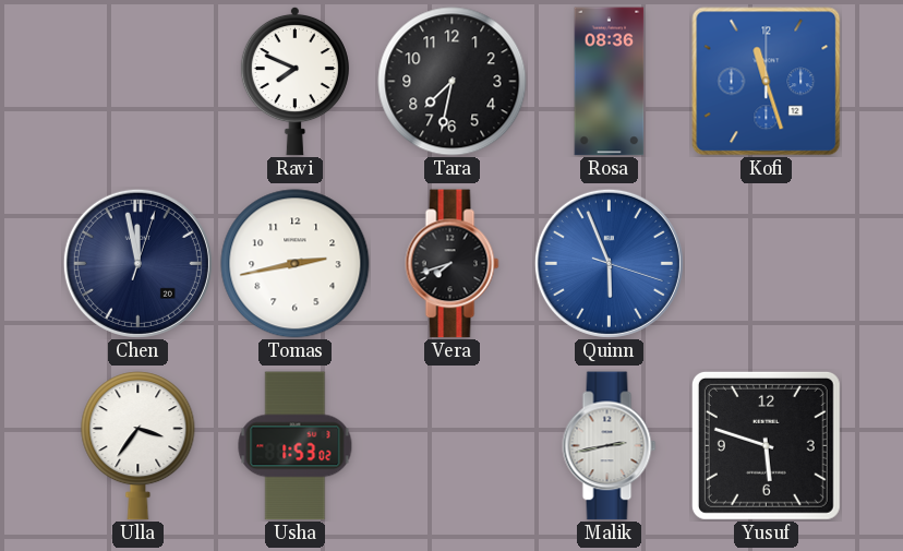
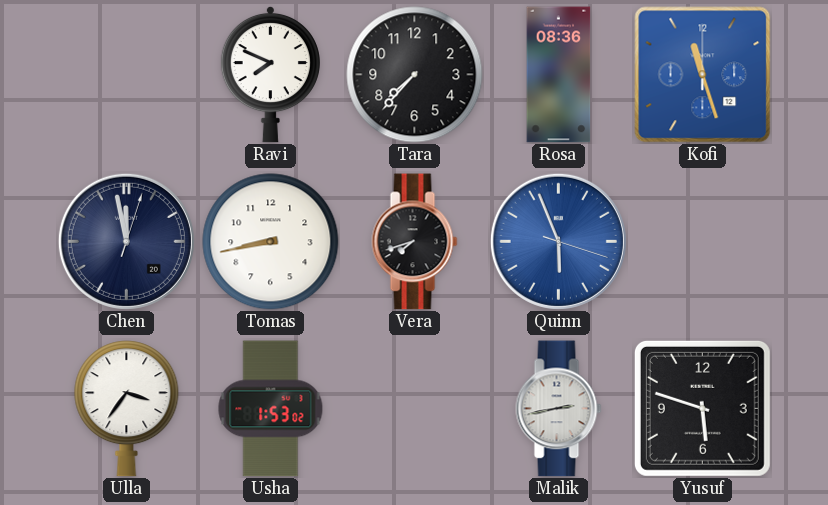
Tara: 7:32 -> 7:37 (415, 75)
Tomas: 2:43 -> 8:43 (271, 242)
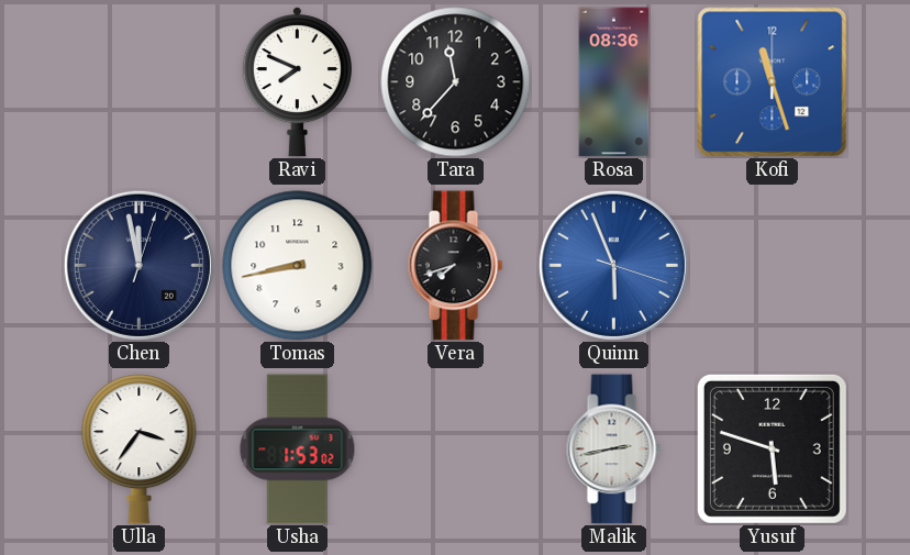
Tara: 7:37 -> 11:37 (456, 82)
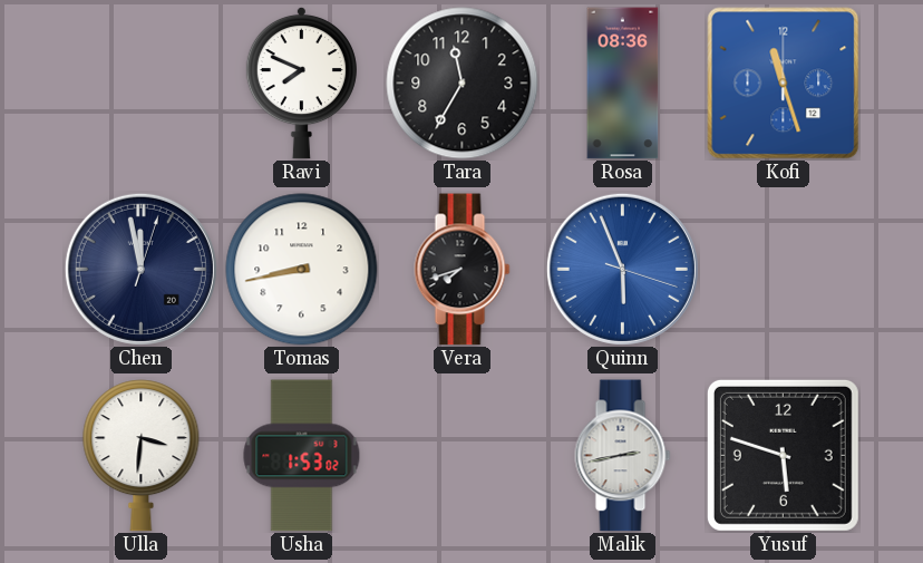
Tara: 11:37 -> 11:35 (463, 84)
Ulla: 3:36 -> 3:31 (142, 456)
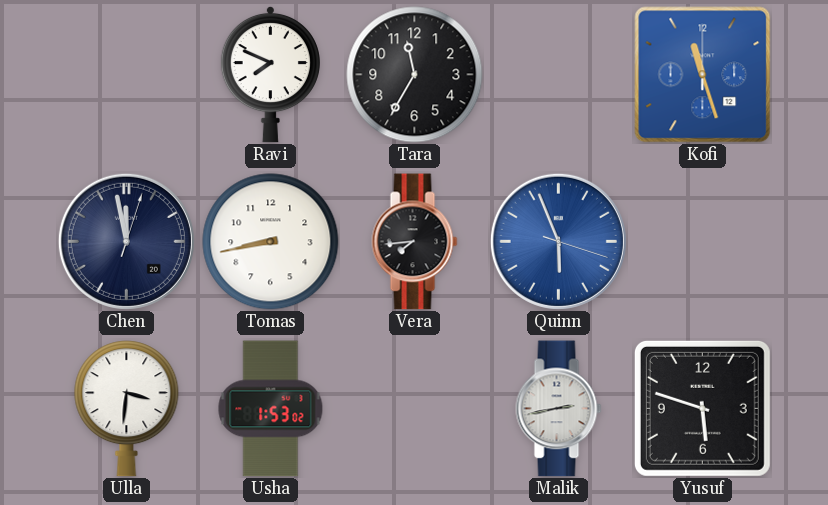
Rosa: 08:36 -> none (623, 84)
Vera: 7:42 -> 7:44 (415, 242)
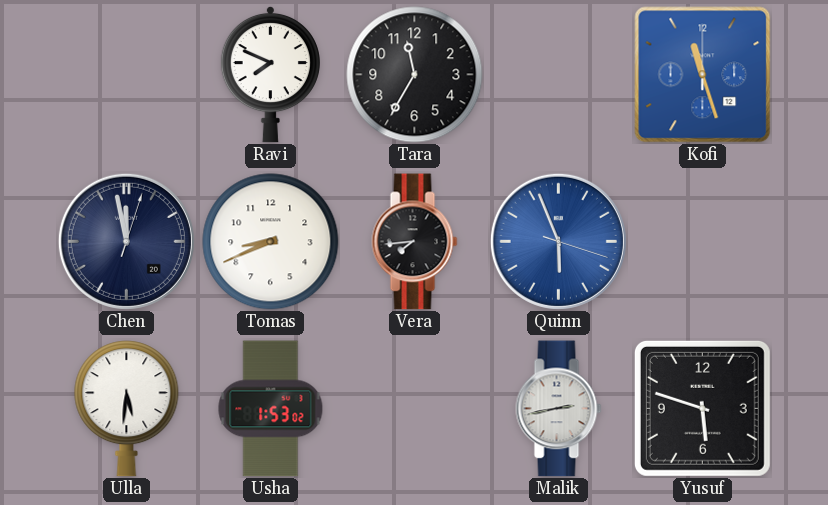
Tomas: 8:43 -> 8:41 (271, 242)
Ulla: 3:31 -> 5:31 (127, 409)
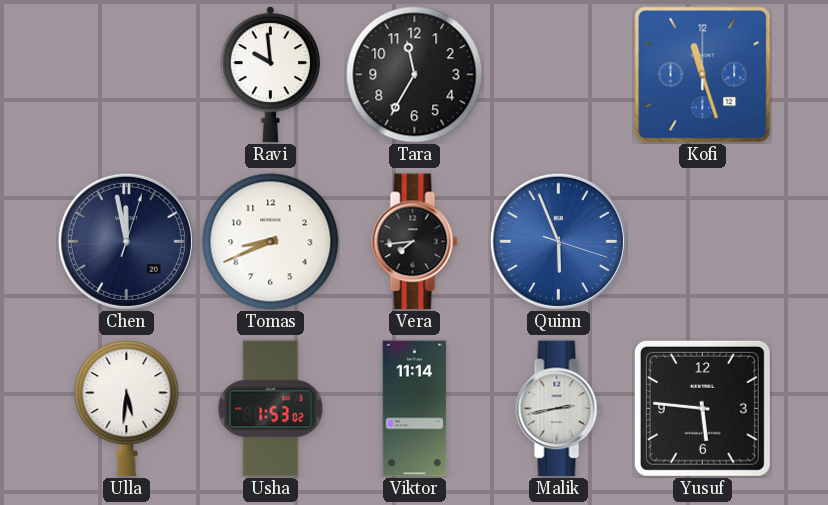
Ravi: 7:49 -> 9:59 (270, 74)
Viktor: none -> 11:14 (415, 409)
Yusuf: 5:48 -> 5:46 (702, 408)
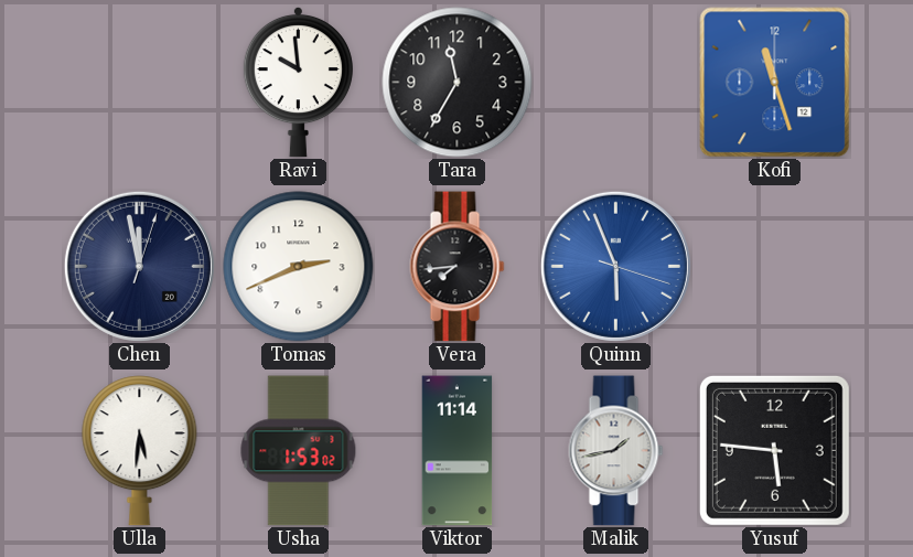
Tomas: 8:41 -> 2:41 (299, 267)
Malik: 2:43 -> 1:43 (616, 451)
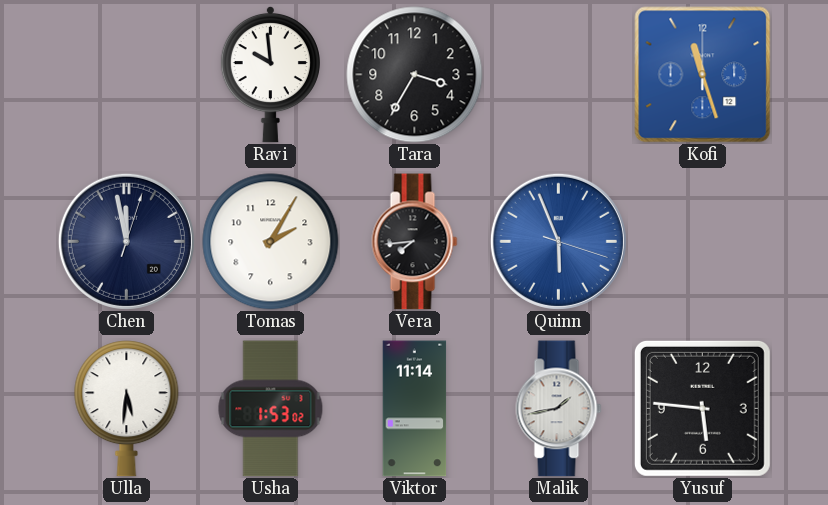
Tara: 11:35 -> 3:35 (415, 75)
Tomas: 2:41 -> 2:05 (271, 242)
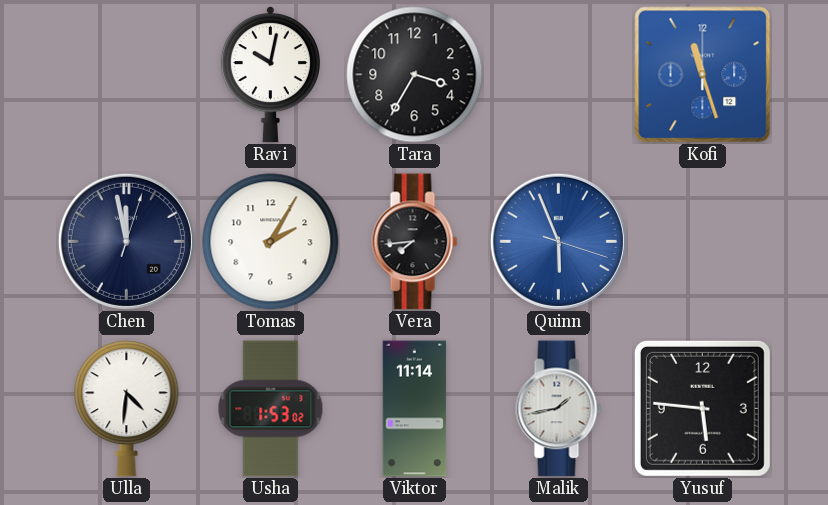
Ravi: 9:59 -> 10:02 (270, 74)
Ulla: 5:31 -> 4:31 (127, 409)
